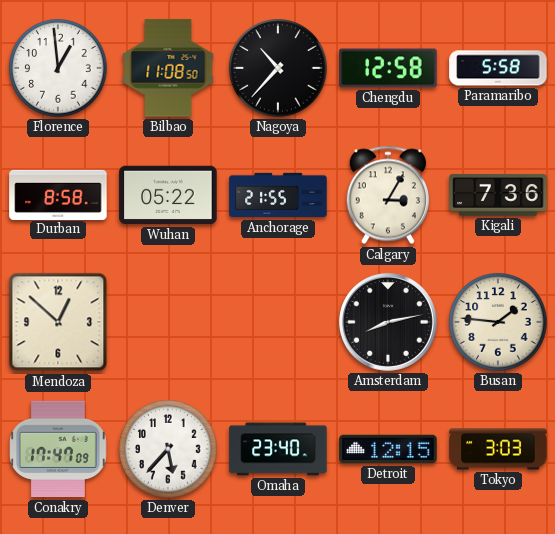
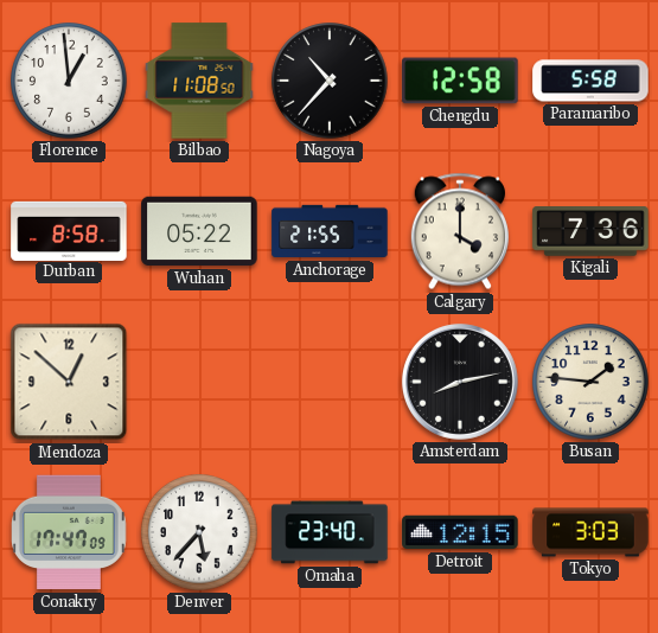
Calgary: 3:05 -> 4:00 (460, 231)
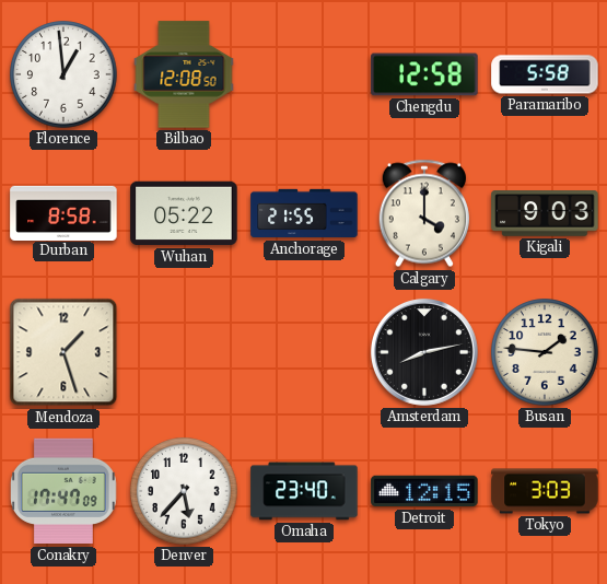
Bilbao: 11:08 -> 12:08 (184, 74)
Nagoya: 10:37 -> none (330, 81)
Kigali: 7:36 -> 9:03 (545, 213)
Mendoza: 12:52 -> 1:27 (63, 352)
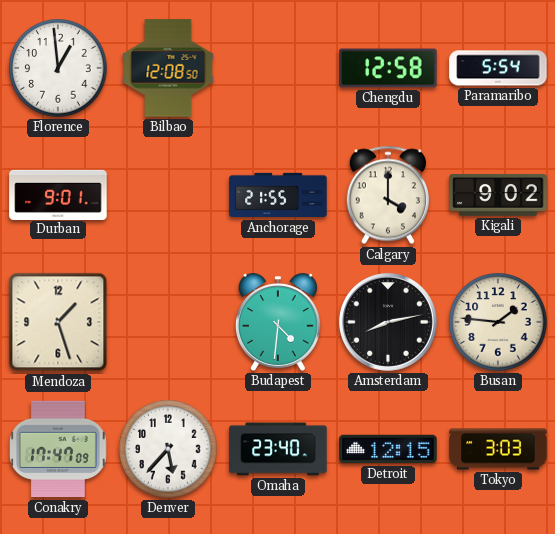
Paramaribo: 5:58 -> 5:54 (498, 68)
Durban: 8:58 -> 9:01 (58, 194)
Wuhan: 05:22 -> none (184, 213)
Kigali: 9:03 -> 9:02 (498, 195)
Budapest: none -> 4:31 (278, 322)
